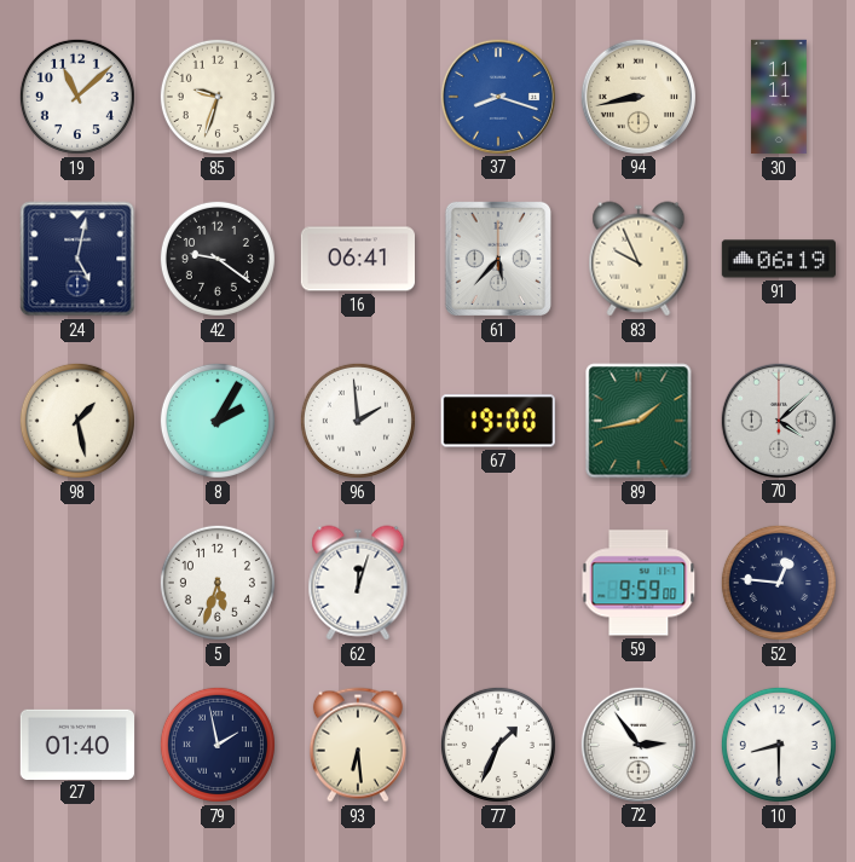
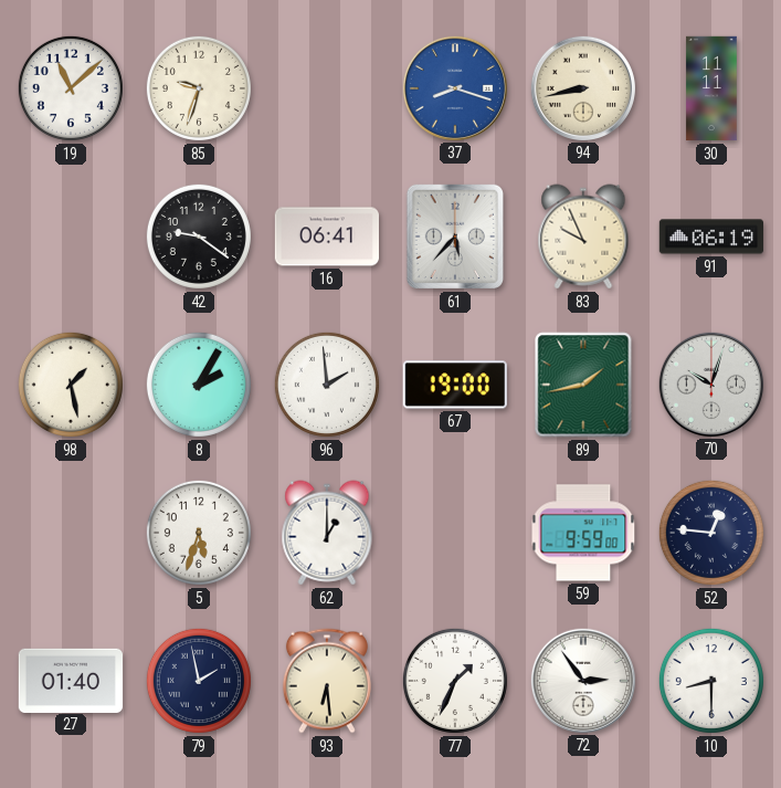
24: 5:02 -> none (77, 259)
70: 4:08 -> 10:03 (710, 384)
62: 12:03 -> 1:00 (327, 533)
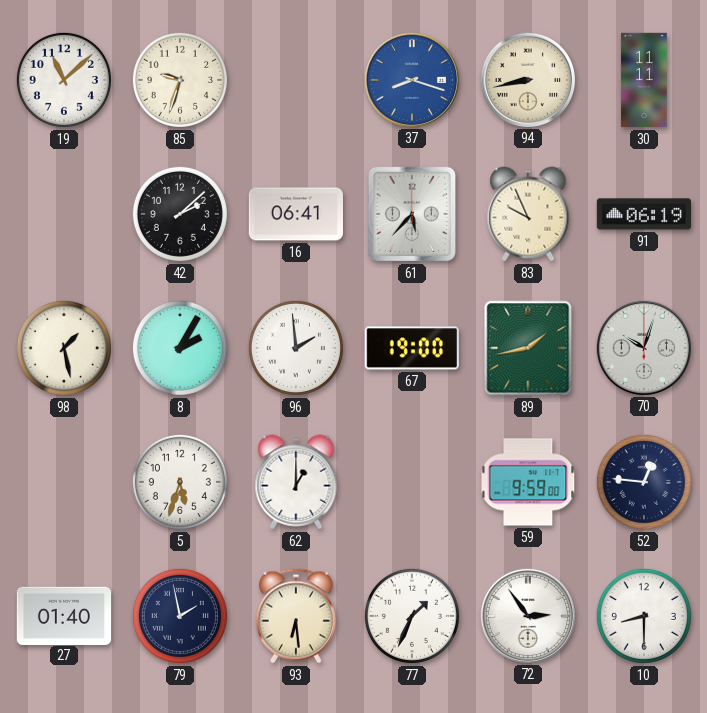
42: 9:21 -> 2:08 (180, 214)
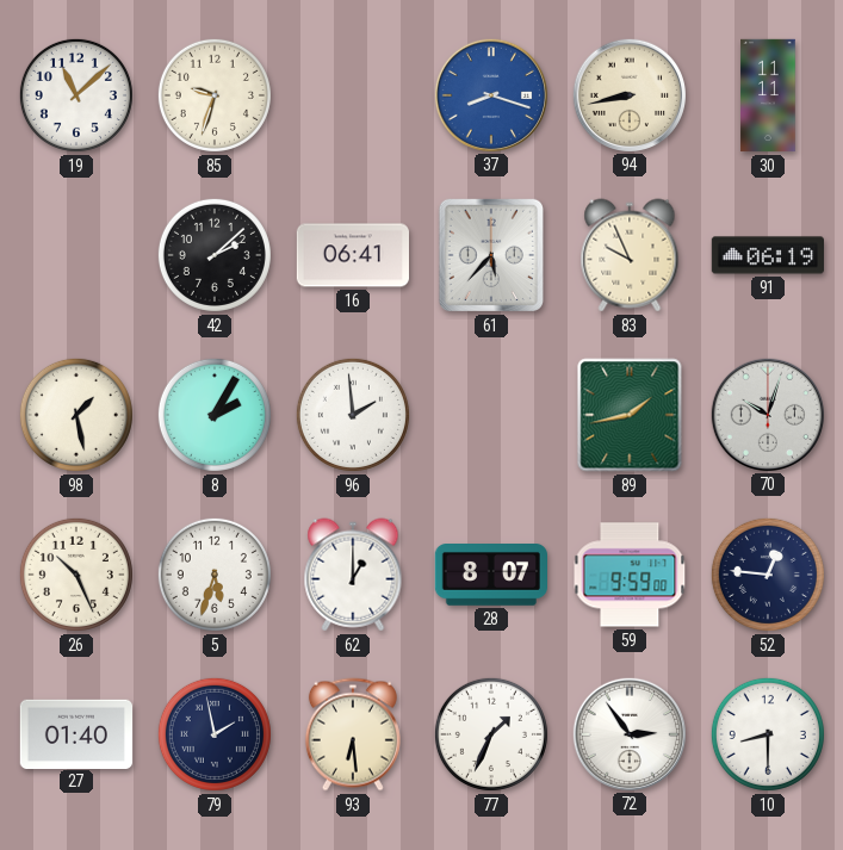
67: 19:00 -> none (412, 348)
26: none -> 10:26 (76, 575)
28: none -> 8:07 (490, 576)
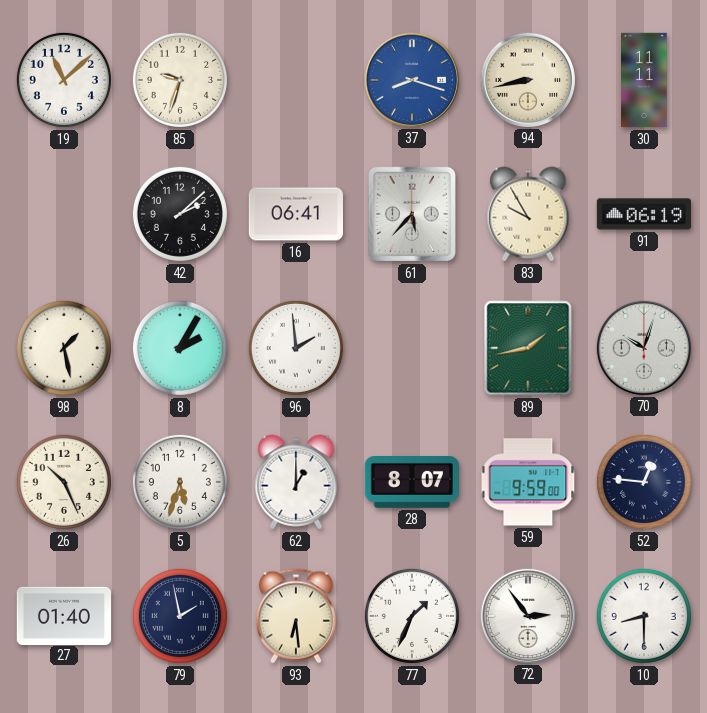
83: 9:56 -> 9:55 (528, 214)
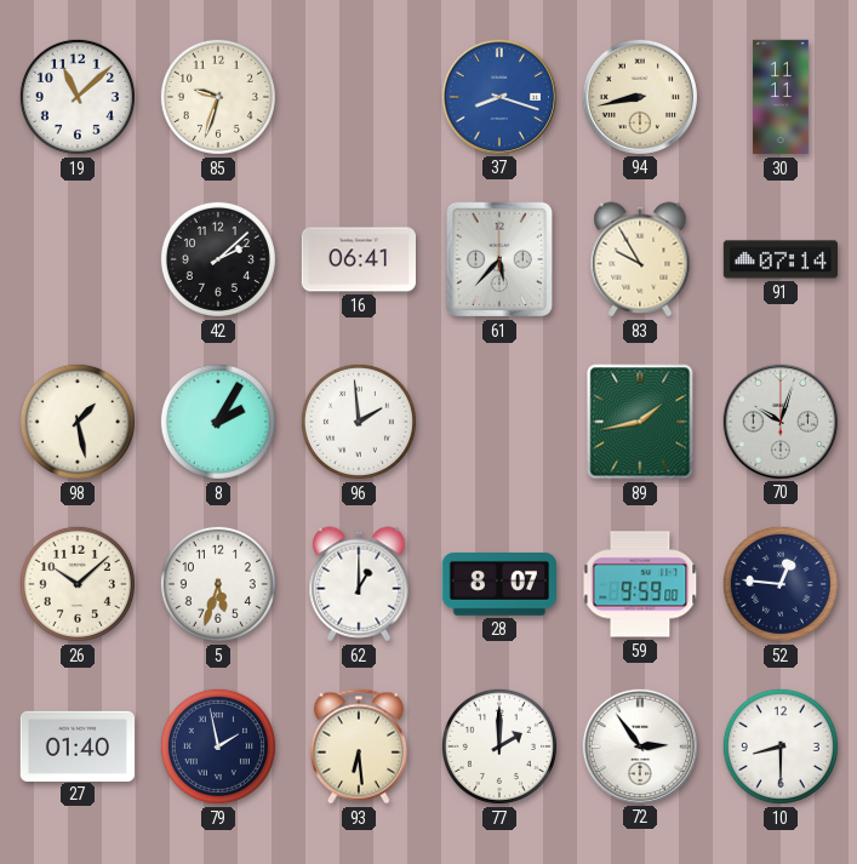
91: 06:19 -> 07:14 (779, 259)
26: 10:26 -> 10:08 (78, 584)
77: 1:34 -> 2:00 (499, 746)
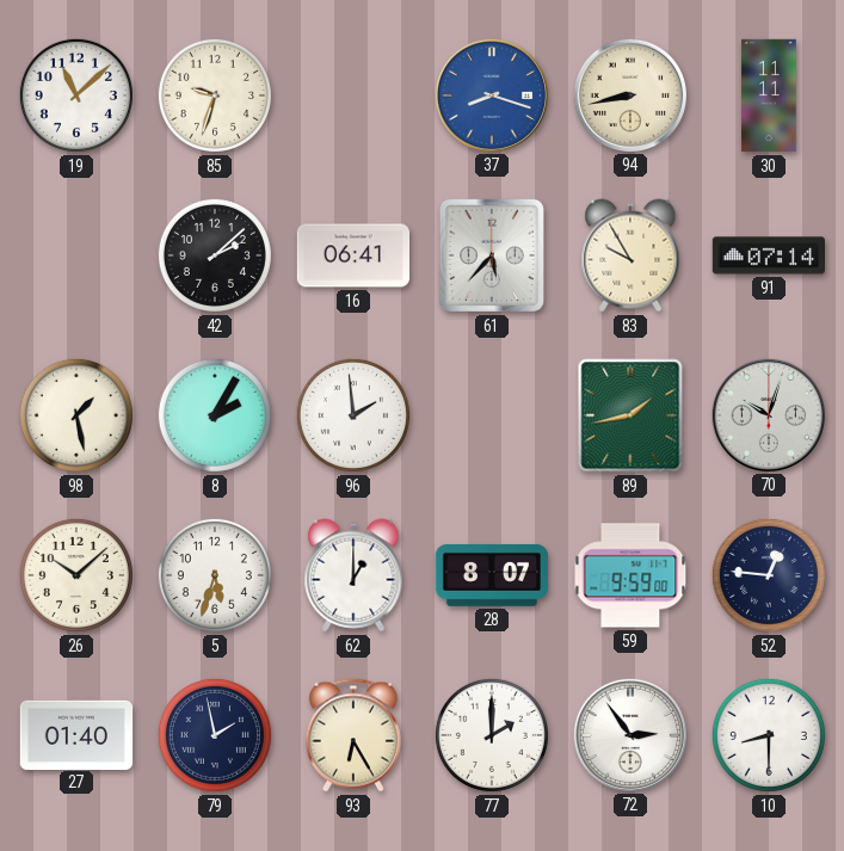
93: 6:29 -> 6:25 (353, 735)
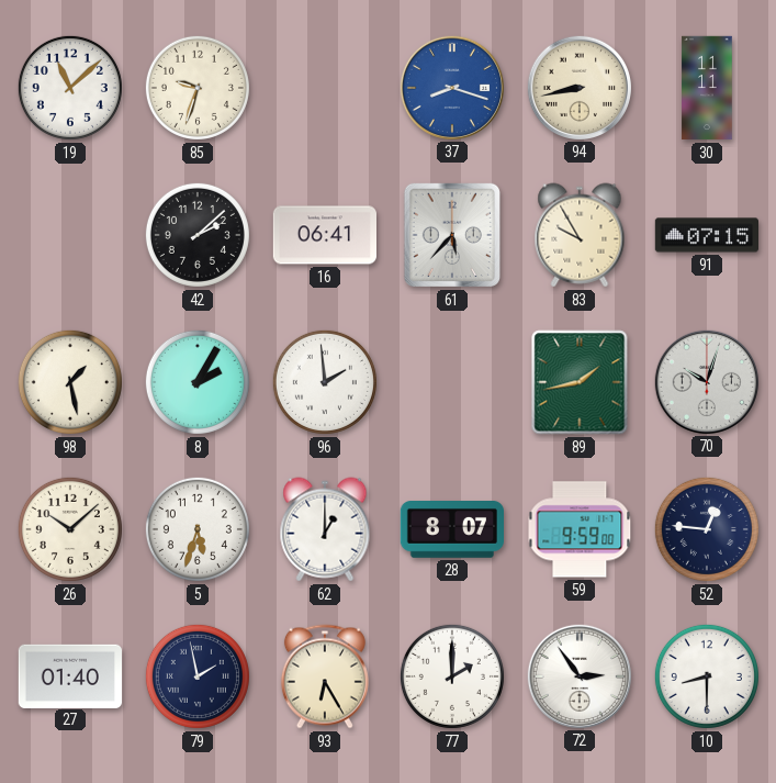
91: 07:14 -> 07:15 (706, 235)
